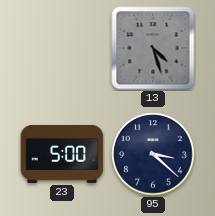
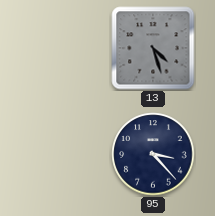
23: 5:00 -> none (62, 154)
95: 3:22 -> 3:23 (153, 154)
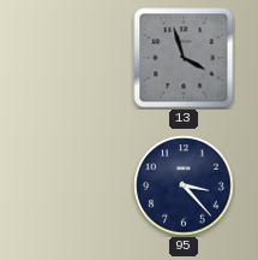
13: 4:27 -> 3:57 (184, 58)
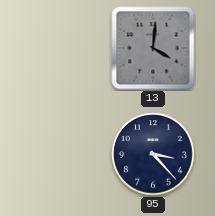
13: 3:57 -> 4:01 (153, 48)
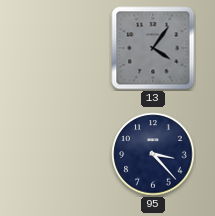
13: 4:01 -> 4:06 (153, 48)
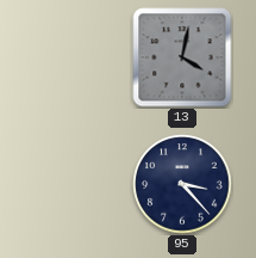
13: 4:06 -> 4:02 (182, 57)
